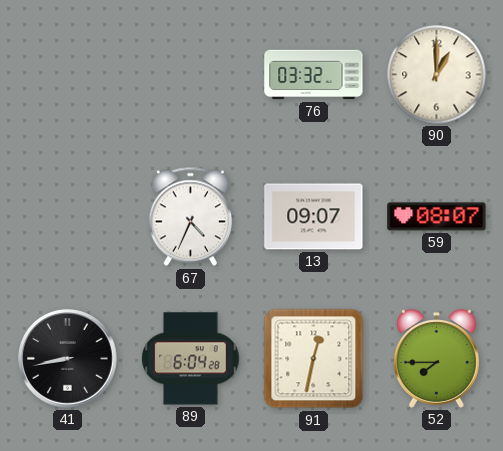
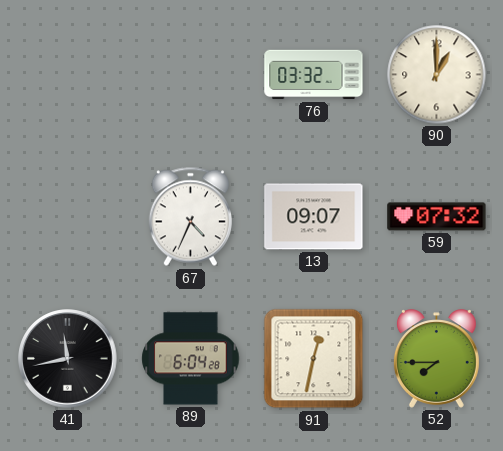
59: 08:07 -> 07:32 (437, 217)
41: 8:43 -> 11:43 (68, 359)
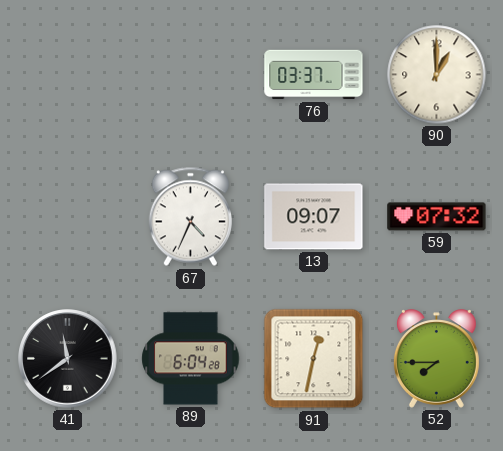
76: 03:32 -> 03:37 (314, 75)
41: 11:43 -> 11:39 (68, 359)
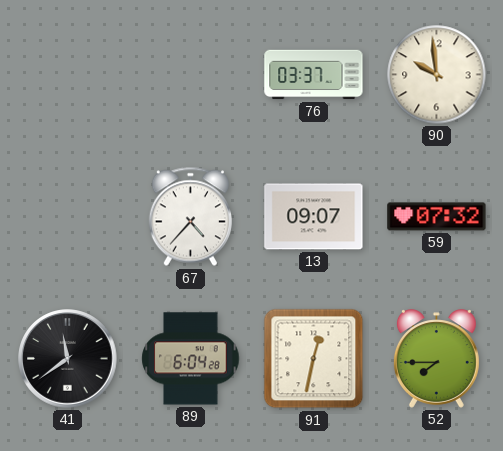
90: 1:00 -> 9:59 (437, 75)
67: 4:34 -> 4:37 (190, 217)
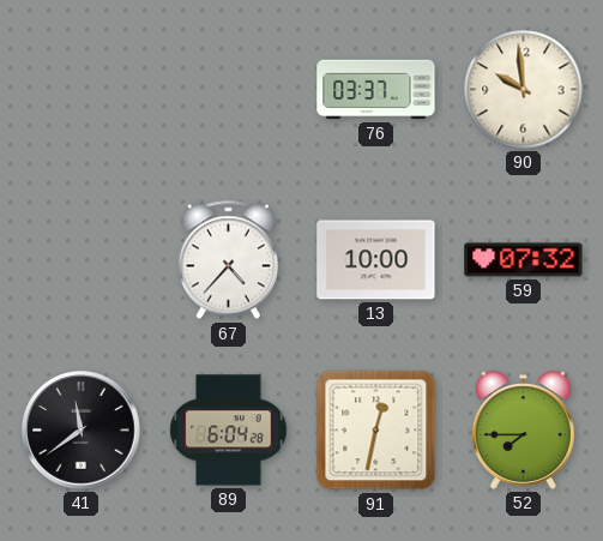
13: 09:07 -> 10:00 (376, 260)
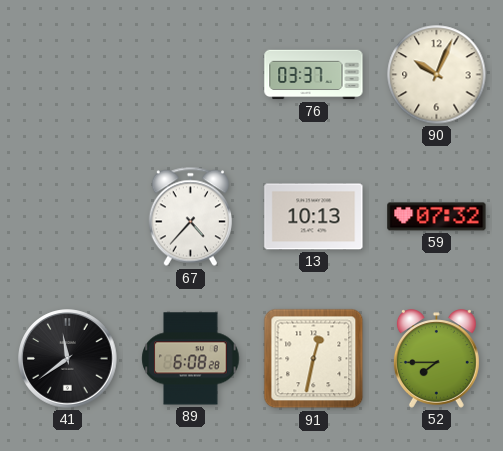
90: 9:59 -> 10:04 (437, 75)
13: 10:00 -> 10:13 (314, 217)
89: 6:04 -> 6:08 (191, 359)
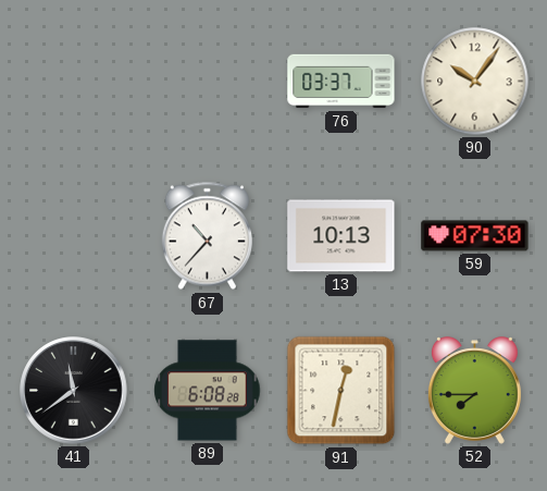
90: 10:04 -> 10:06 (475, 82)
67: 4:37 -> 10:37 (207, 236)
59: 07:32 -> 07:30 (475, 236)
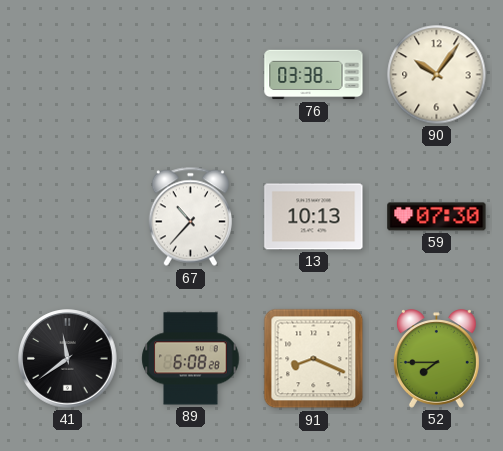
76: 03:37 -> 03:38 (314, 75)
91: 12:32 -> 8:19 (314, 359)
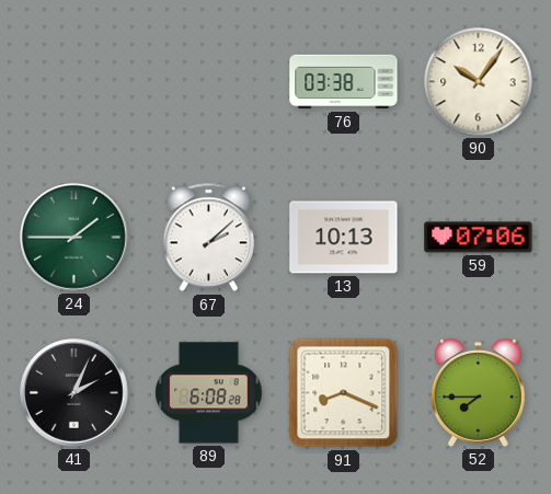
24: none -> 1:45 (74, 238)
67: 10:37 -> 2:08 (208, 238)
59: 07:30 -> 07:06 (479, 238)
41: 11:39 -> 2:04 (74, 393)
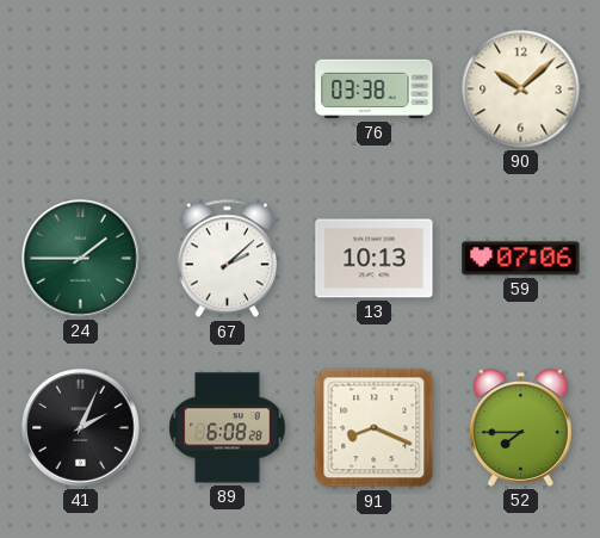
90: 10:06 -> 10:08 (521, 89)
